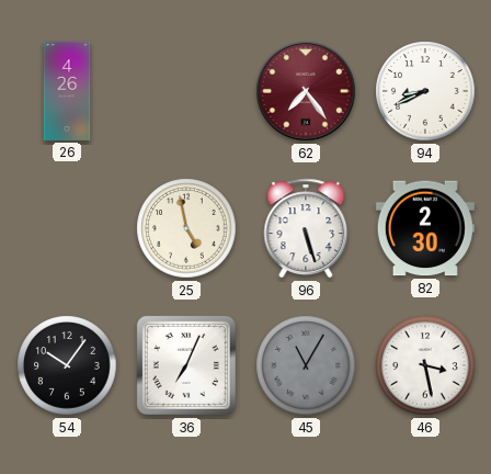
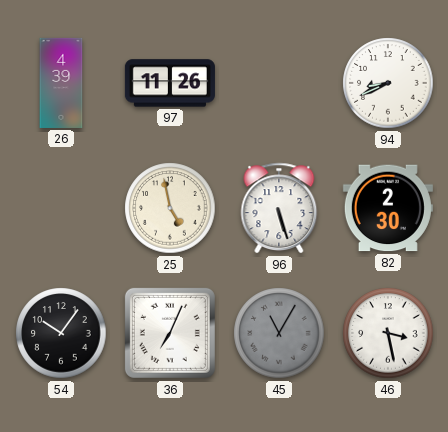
26: 4:26 -> 4:39 (61, 83)
97: none -> 11:26 (170, 83)
62: 7:24 -> none (306, 91)
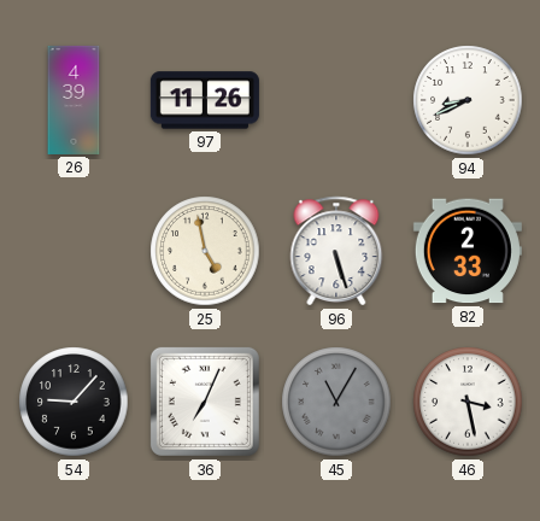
82: 2:30 -> 2:33 (468, 251)
54: 10:06 -> 9:07 (74, 402)
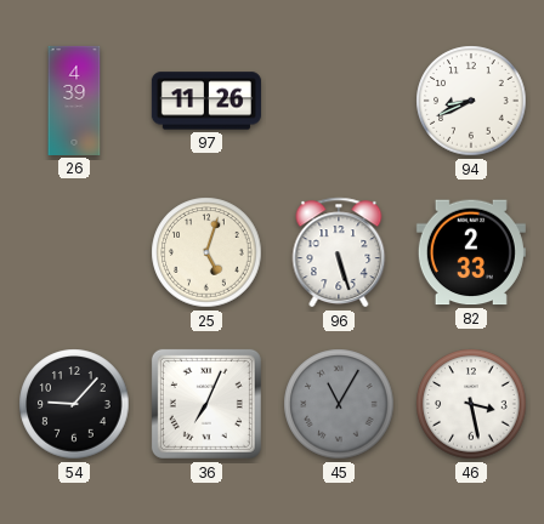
25: 4:58 -> 5:03 (206, 252)
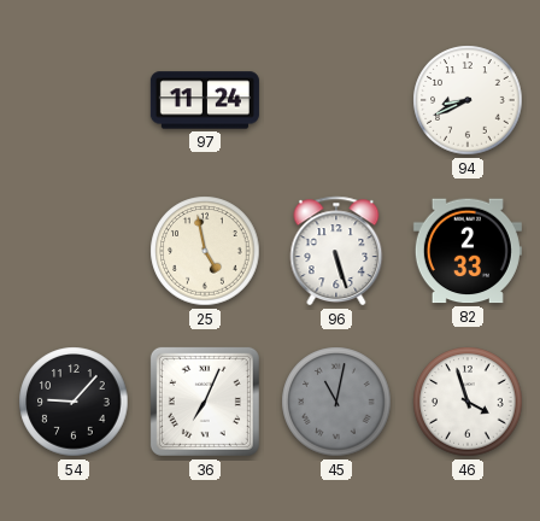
26: 4:39 -> none (74, 101)
97: 11:26 -> 11:24 (205, 100)
25: 5:03 -> 4:58 (205, 251)
45: 11:05 -> 11:02 (336, 402)
46: 3:28 -> 3:57 (468, 402)
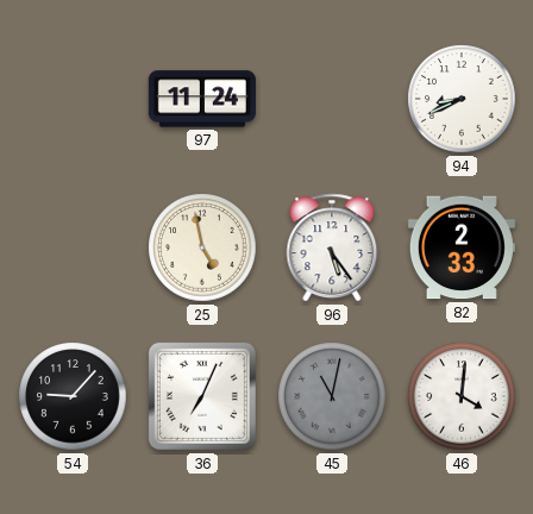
96: 5:27 -> 5:24 (332, 247)
46: 3:57 -> 4:01 (462, 396)
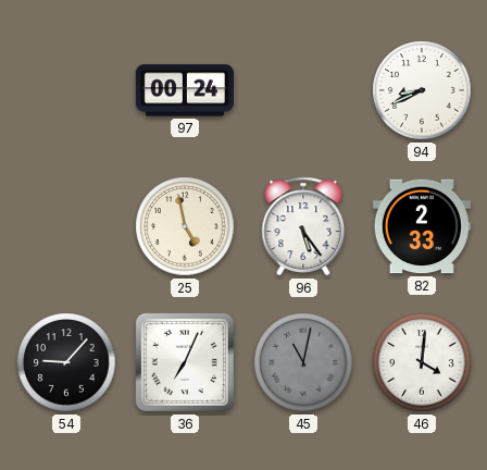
97: 11:24 -> 00:24 (185, 90)
